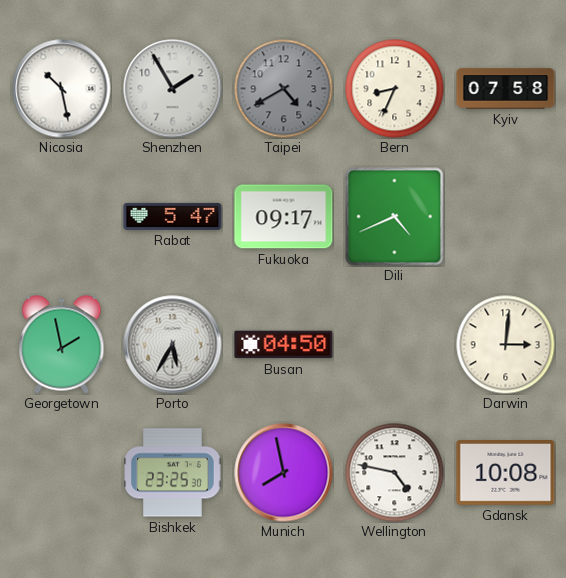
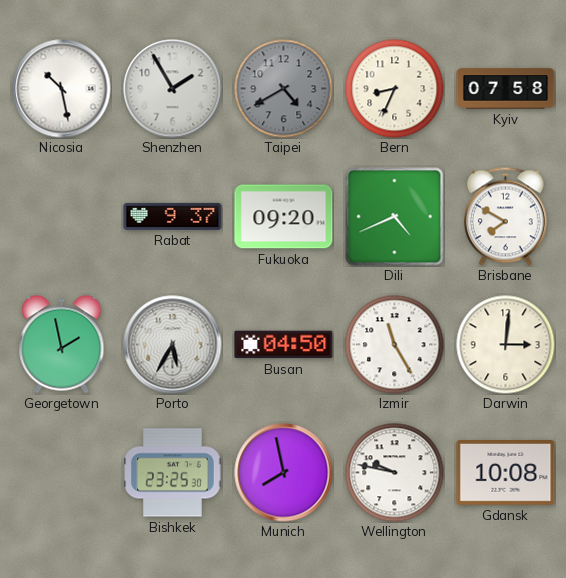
Rabat: 5:47 -> 9:37 (173, 216)
Fukuoka: 09:17 -> 09:20 (284, 217)
Brisbane: none -> 7:50 (505, 216)
Izmir: none -> 11:25 (395, 345)
Wellington: 4:47 -> 9:47 (395, 473)
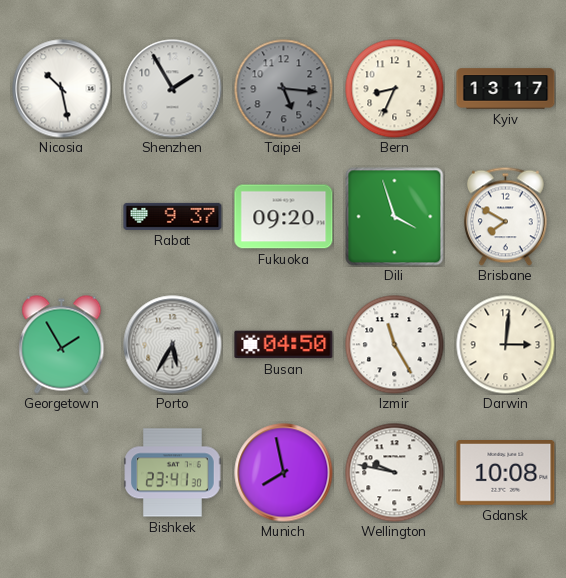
Taipei: 4:40 -> 5:16 (284, 89)
Kyiv: 07:58 -> 13:17 (506, 89)
Dili: 4:41 -> 3:57 (395, 217)
Georgetown: 1:58 -> 1:55 (62, 345)
Bishkek: 23:25 -> 23:41 (173, 473)
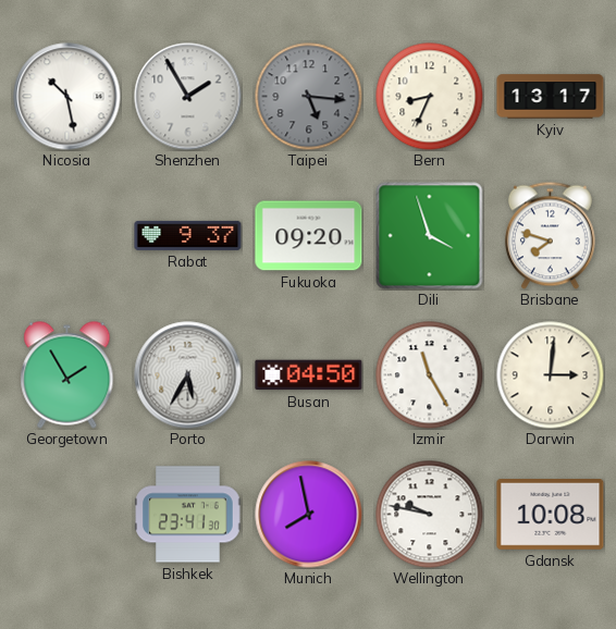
Brisbane: 7:50 -> 7:48 (550, 235)
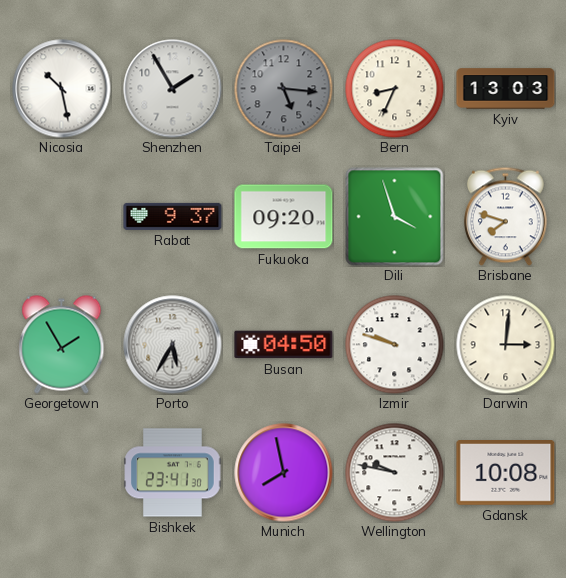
Kyiv: 13:17 -> 13:03 (506, 89)
Izmir: 11:25 -> 9:48 (395, 345)
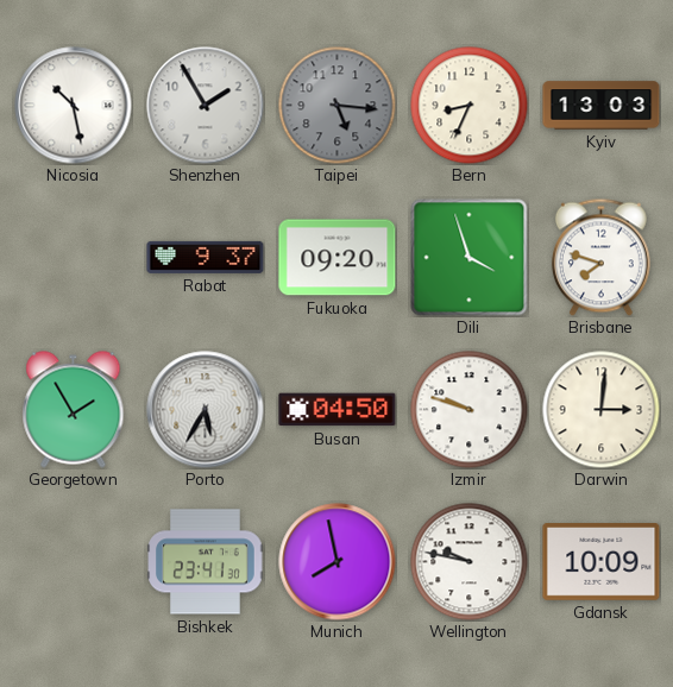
Gdansk: 10:08 -> 10:09 (602, 562)
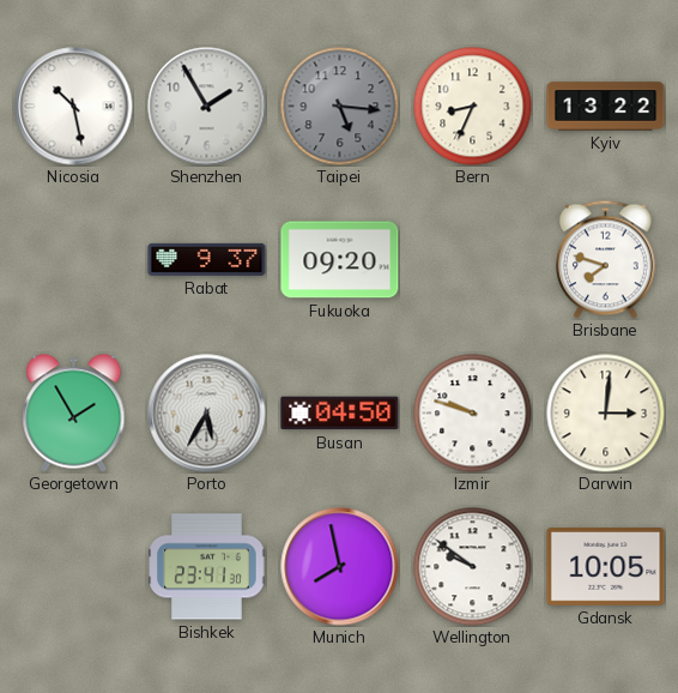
Kyiv: 13:03 -> 13:22 (606, 107)
Dili: 3:57 -> none (470, 258)
Wellington: 9:47 -> 9:51 (473, 567)
Gdansk: 10:09 -> 10:05 (606, 567)
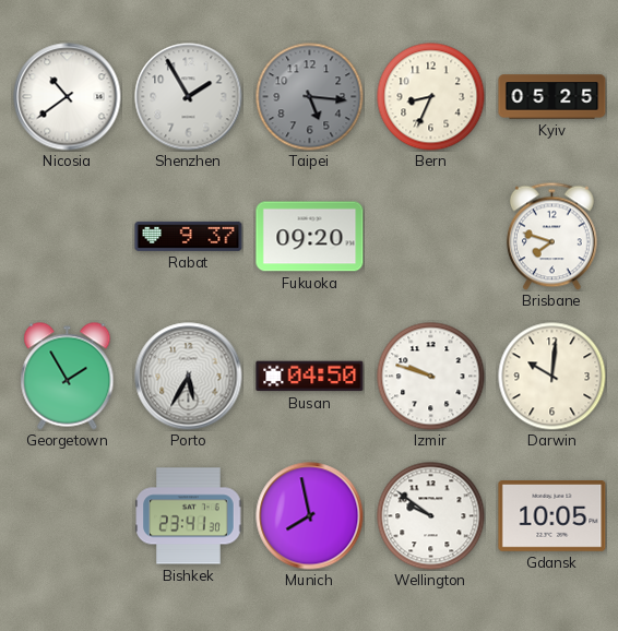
Nicosia: 10:28 -> 10:39 (68, 97)
Kyiv: 13:22 -> 05:25 (552, 97)
Darwin: 3:01 -> 10:01 (552, 377)
